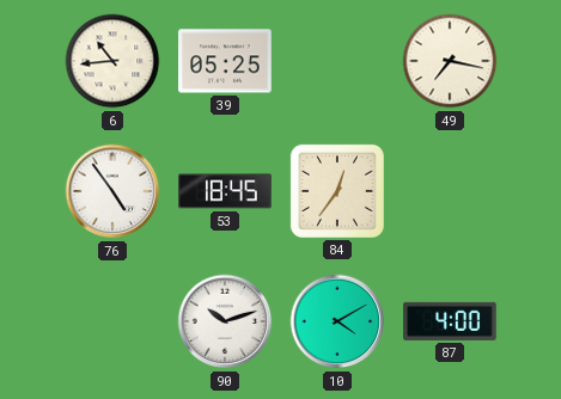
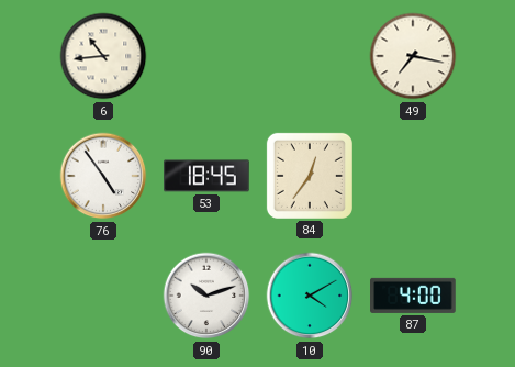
39: 05:25 -> none (225, 61)
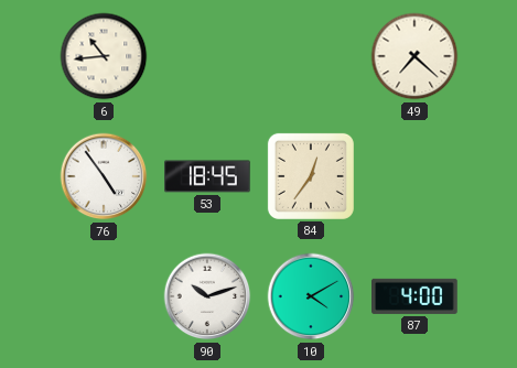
49: 7:17 -> 7:22 (414, 56)
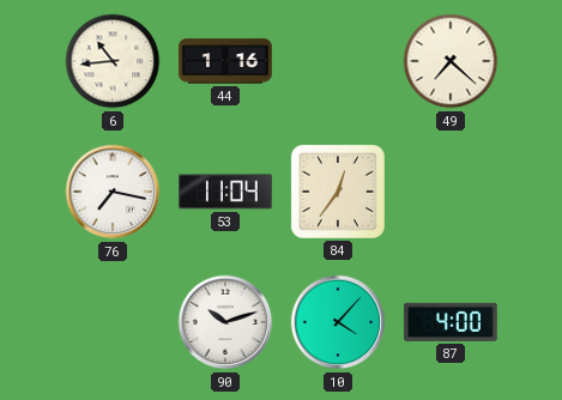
44: none -> 1:16 (225, 61)
76: 4:54 -> 7:17 (113, 192)
53: 18:45 -> 11:04 (225, 192)
10: 4:10 -> 4:07 (338, 322)
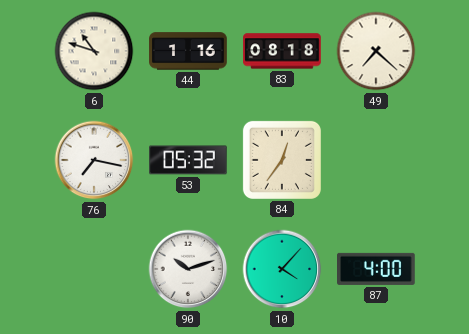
6: 10:44 -> 10:48 (94, 51)
83: none -> 08:18 (282, 51)
53: 11:04 -> 05:32 (188, 160)
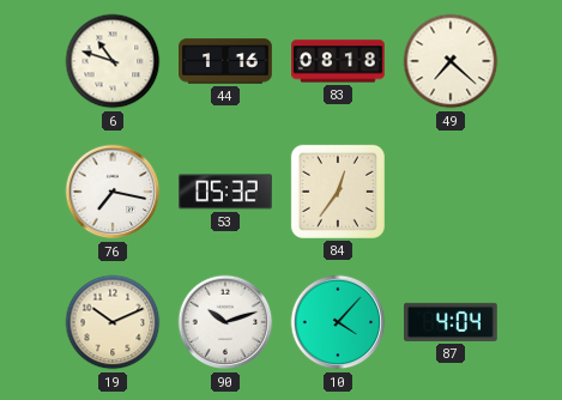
19: none -> 10:11 (113, 322)
87: 4:00 -> 4:04 (452, 322)
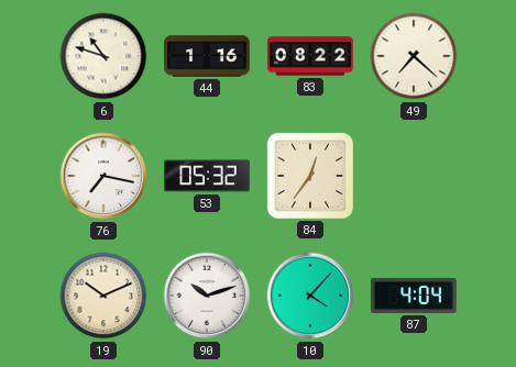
83: 08:18 -> 08:22 (310, 56)
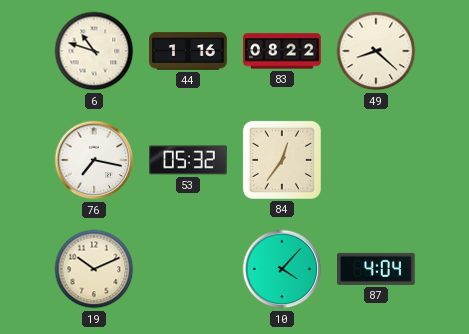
49: 7:22 -> 8:22 (376, 51)
90: 10:12 -> none (207, 296)
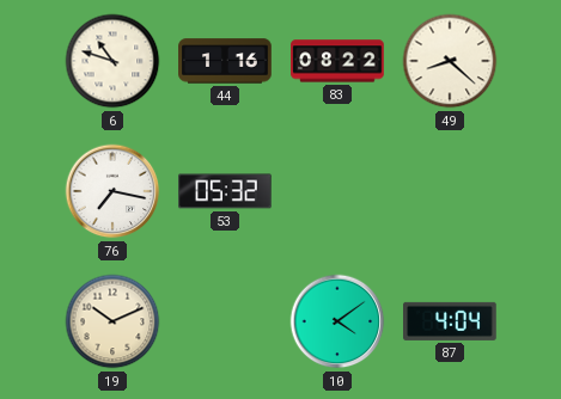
84: 12:36 -> none (282, 160)
10: 4:07 -> 4:09 (337, 321)
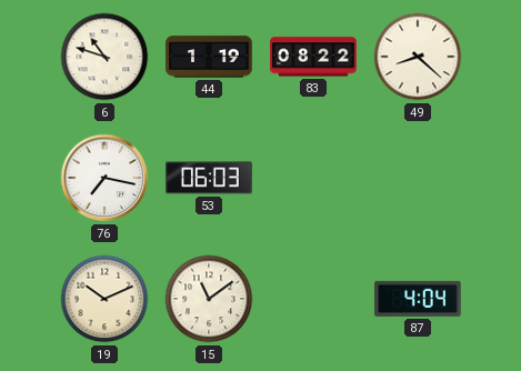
44: 1:16 -> 1:19 (209, 57)
53: 05:32 -> 06:03 (209, 178)
15: none -> 11:09 (209, 299)
10: 4:09 -> none (337, 321)
